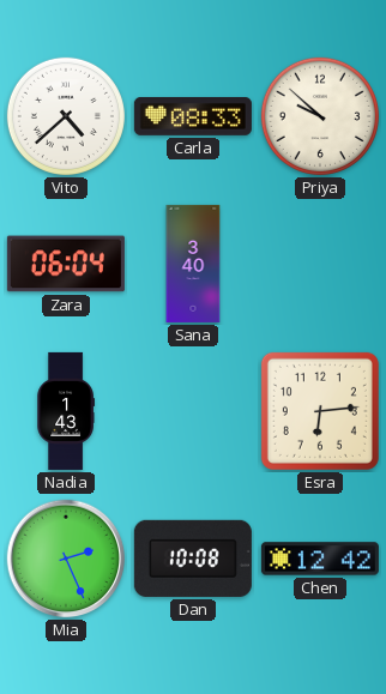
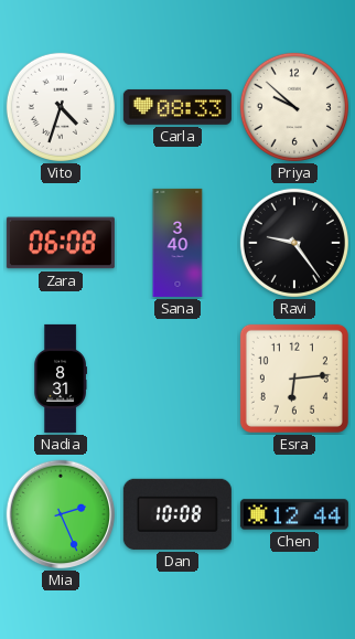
Vito: 4:38 -> 4:33 (61, 107)
Zara: 06:04 -> 06:08 (61, 243)
Ravi: none -> 9:24 (294, 243)
Nadia: 1:43 -> 8:31 (61, 379)
Chen: 12:42 -> 12:44 (294, 514)
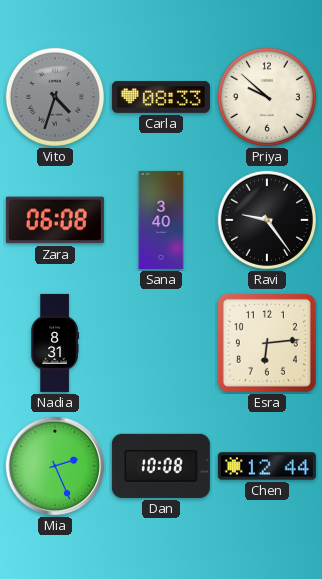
Vito dial: white -> grey (55, 97)
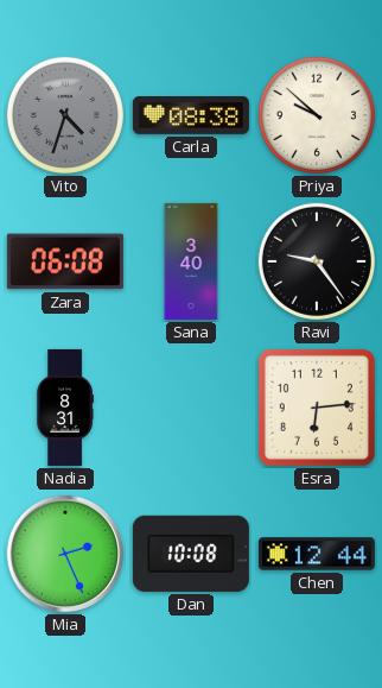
Carla: 08:33 -> 08:38 (191, 115)
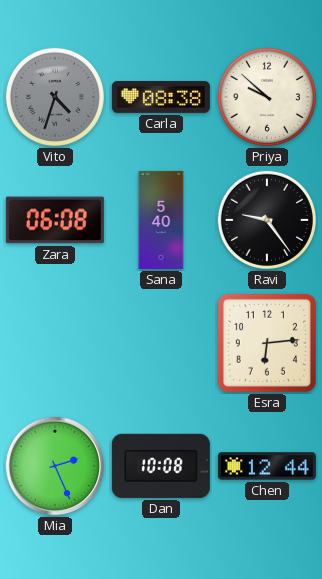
Sana: 3:40 -> 5:40 (161, 220)
Nadia: 8:31 -> none (65, 408)
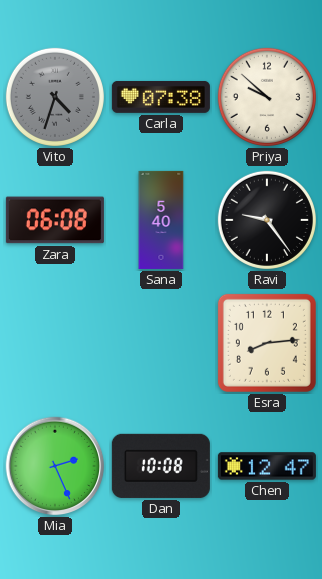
Carla: 08:38 -> 07:38 (161, 97)
Esra: 6:14 -> 8:14 (267, 343)
Chen: 12:44 -> 12:47 (267, 466)
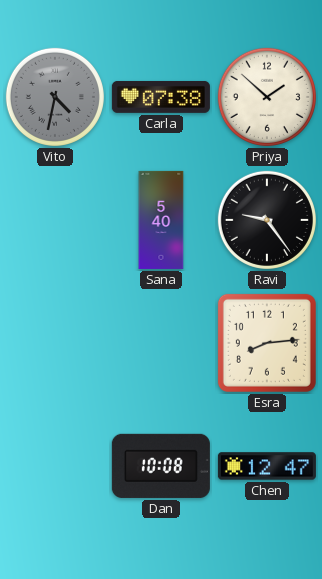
Vito: 4:33 -> 4:32 (55, 97)
Priya: 9:52 -> 1:52 (267, 97)
Zara: 06:08 -> none (55, 220)
Mia: 2:26 -> none (55, 466)
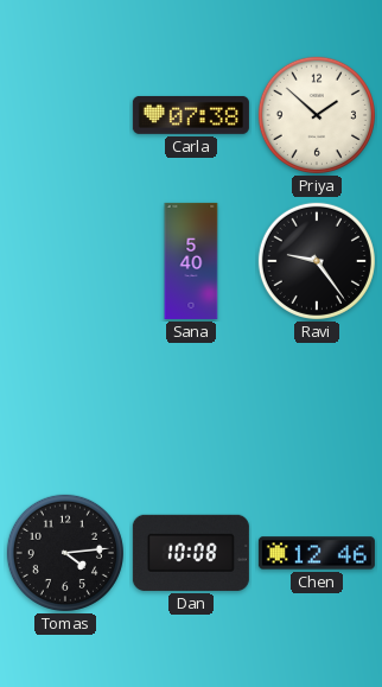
Vito: 4:32 -> none (55, 97)
Esra: 8:14 -> none (267, 343)
Tomas: none -> 4:14 (65, 553)
Chen: 12:47 -> 12:46 (317, 553)
